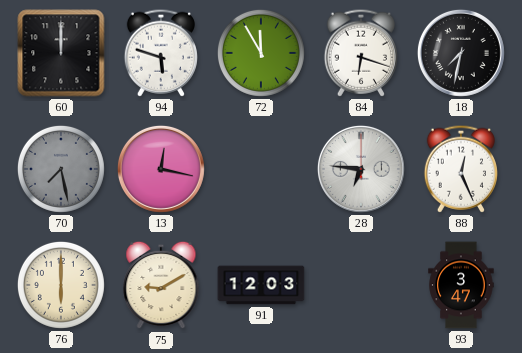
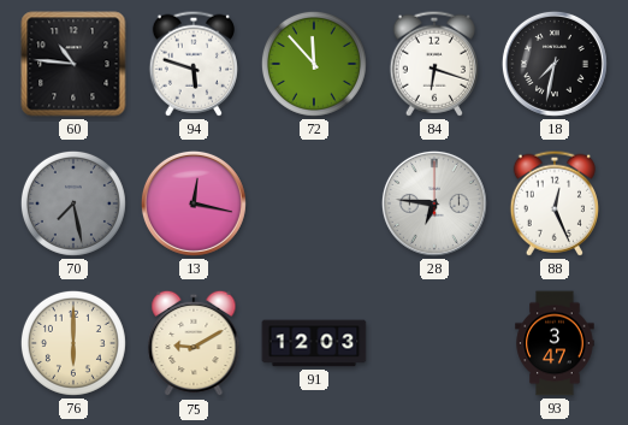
60: 12:00 -> 10:46 (73, 64)
72: 11:55 -> 11:53 (314, 64)
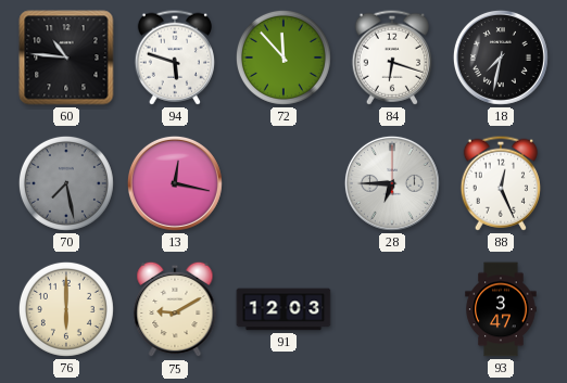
28: 6:46 -> 6:45 (392, 183)
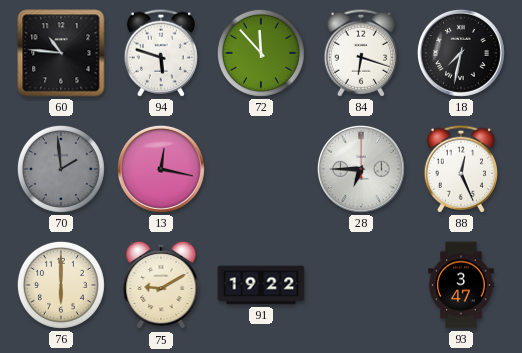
70: 7:28 -> 1:59 (61, 169)
91: 12:03 -> 19:22 (261, 285)
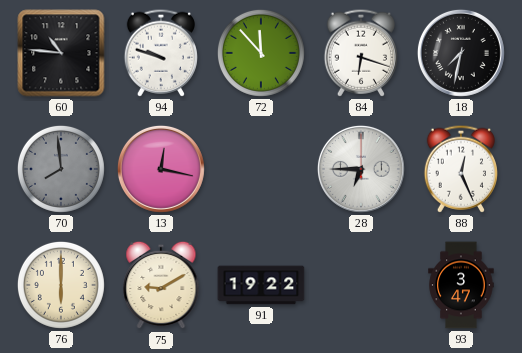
94: 5:48 -> 9:48 (161, 53)
70: 1:59 -> 7:59 (61, 169)
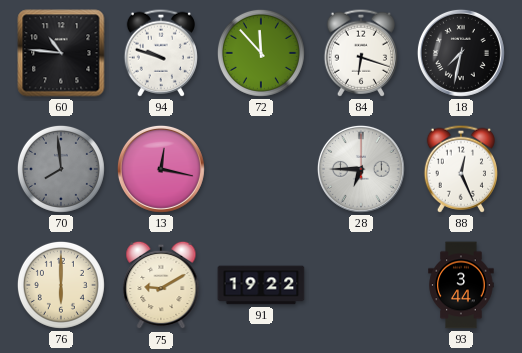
93: 3:47 -> 3:44 (461, 285)
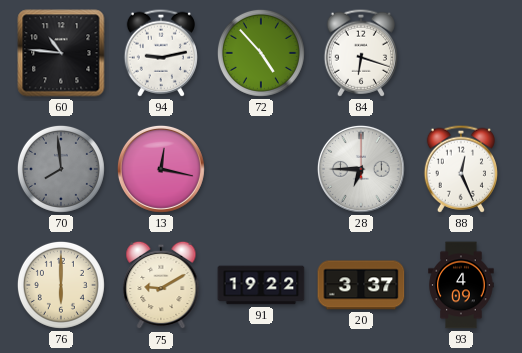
94: 9:48 -> 9:13 (161, 53)
72: 11:53 -> 4:53 (261, 53)
18: 7:32 -> none (461, 53)
20: none -> 3:37 (361, 285)
93: 3:44 -> 4:09 (461, 285)
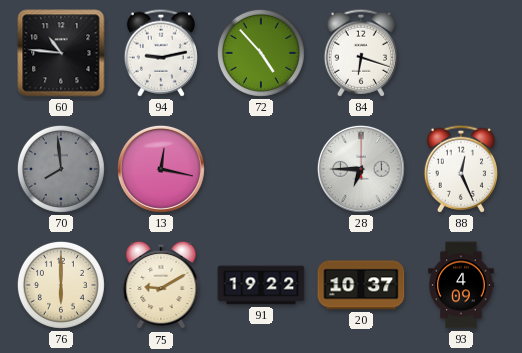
20: 3:37 -> 10:37 (361, 285)
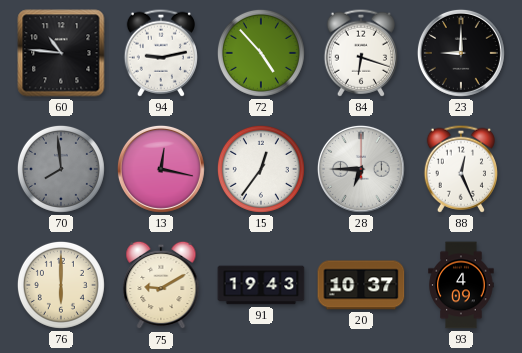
23: none -> 9:00 (461, 53)
15: none -> 12:36 (261, 169)
91: 19:22 -> 19:43 (261, 285)
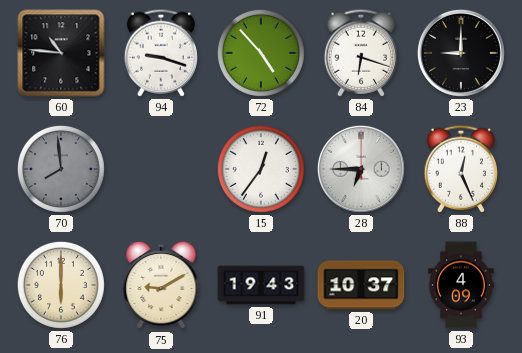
94: 9:13 -> 9:18 (161, 53)
13: 12:17 -> none (161, 169)
